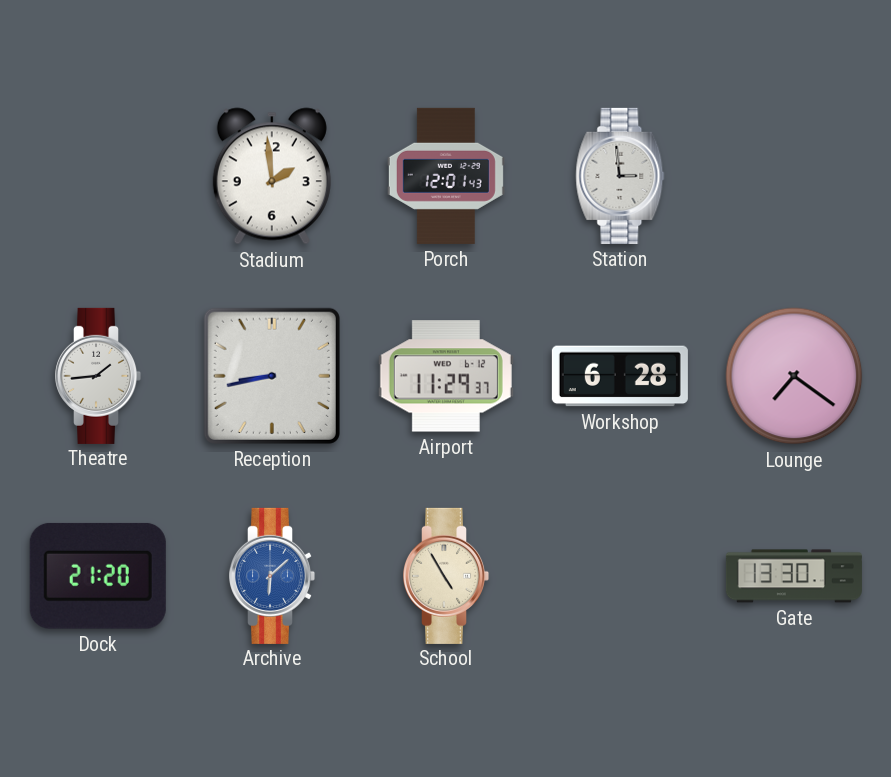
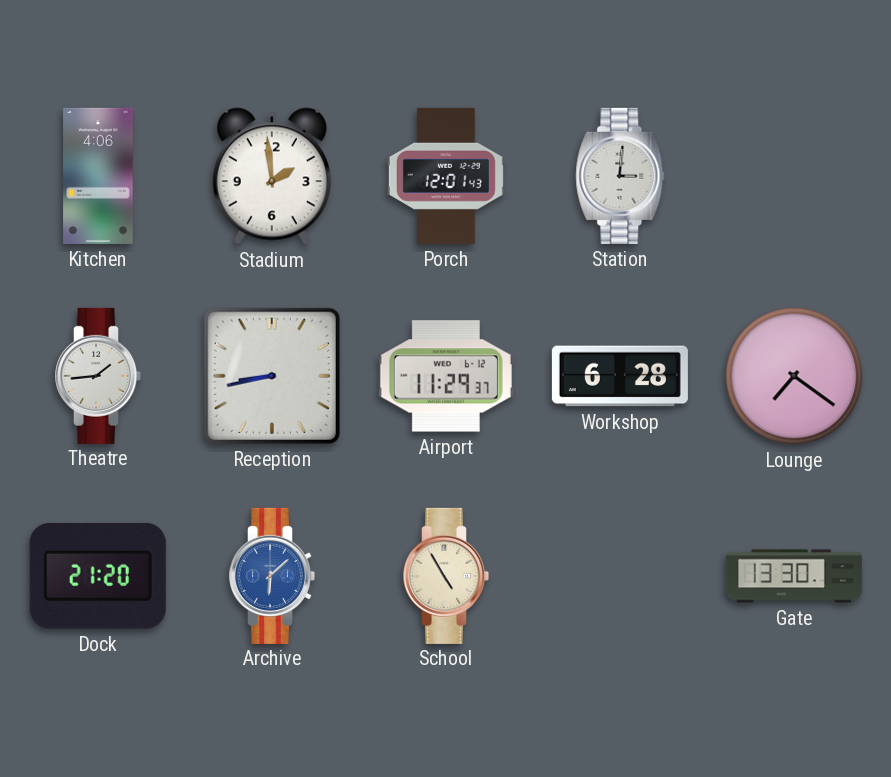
Kitchen: none -> 4:06 (98, 176)
Station: 2:59 -> 3:01 (620, 176)
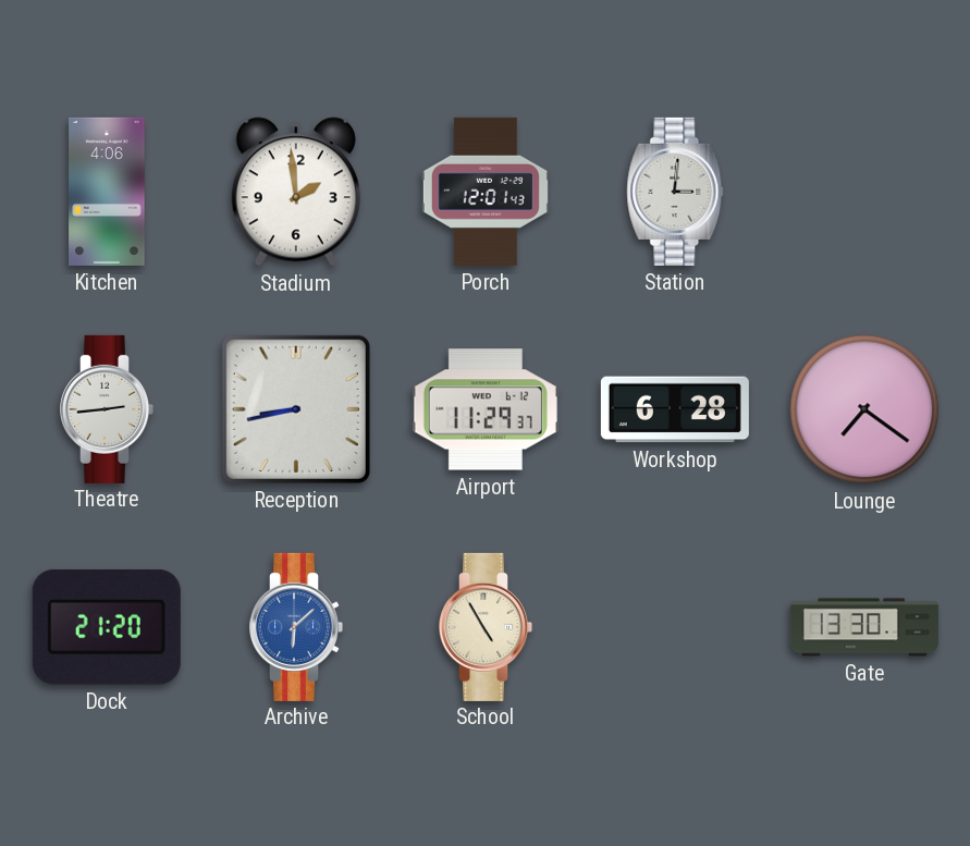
Theatre: 1:44 -> 2:44 (108, 409)
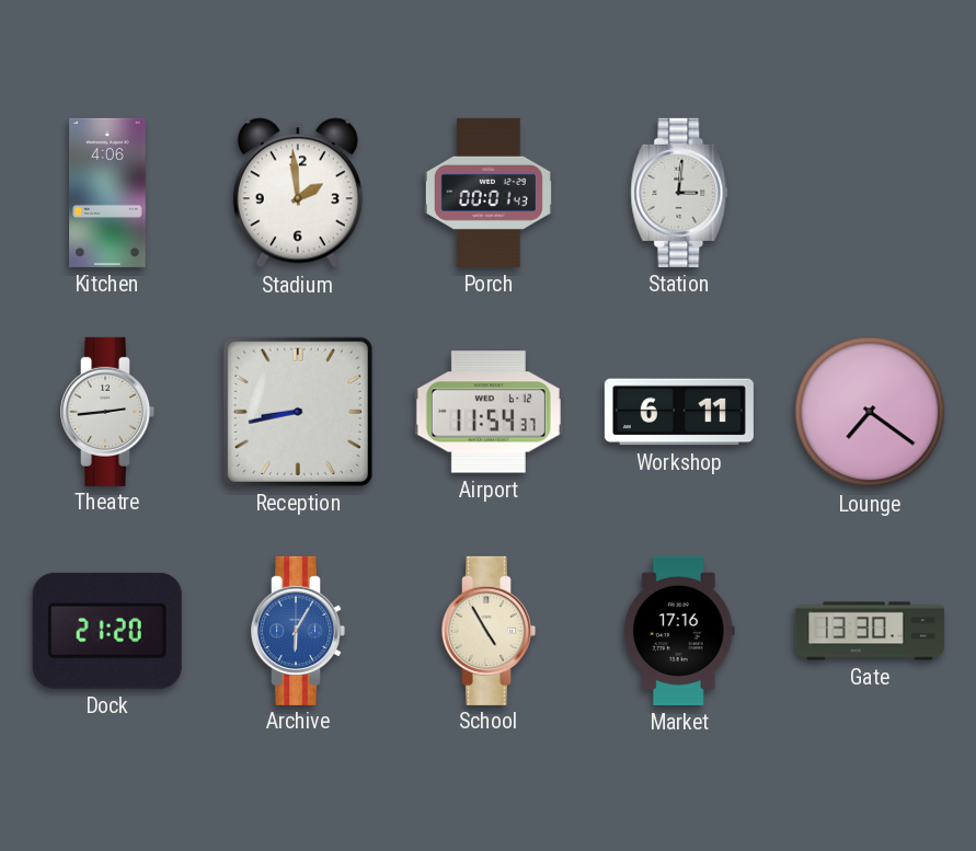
Porch: 12:01 -> 00:01 (489, 193)
Airport: 11:29 -> 11:54 (489, 412)
Workshop: 6:28 -> 6:11 (679, 412)
Archive: 6:08 -> 6:05 (299, 631)
Market: none -> 17:16 (679, 631)
